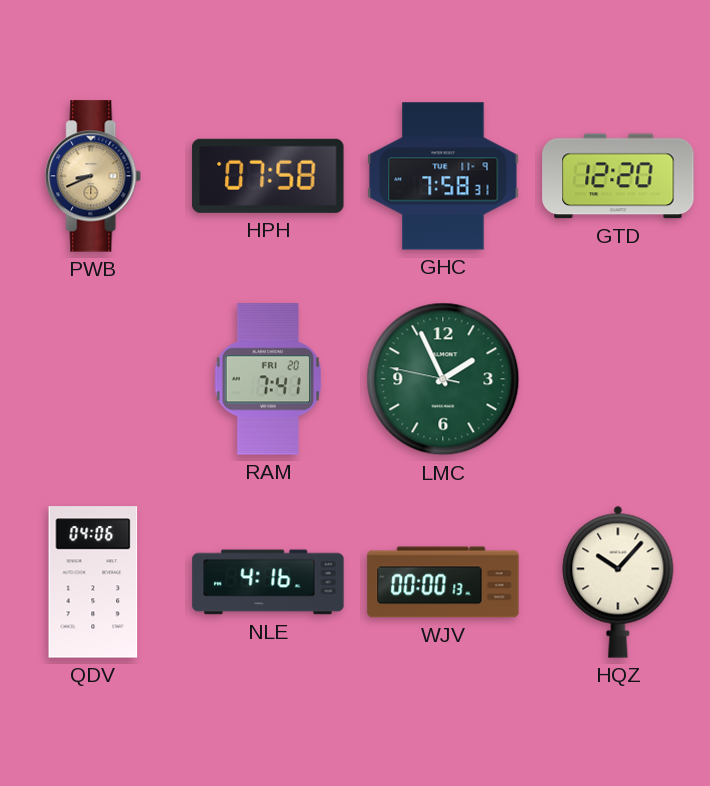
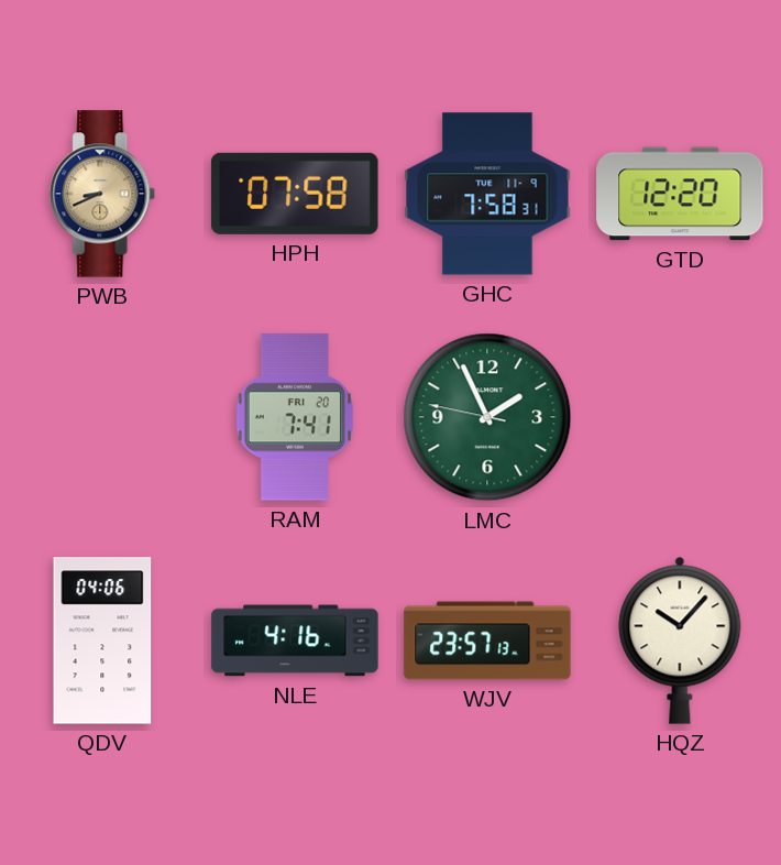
WJV: 00:00 -> 23:57 (487, 640)
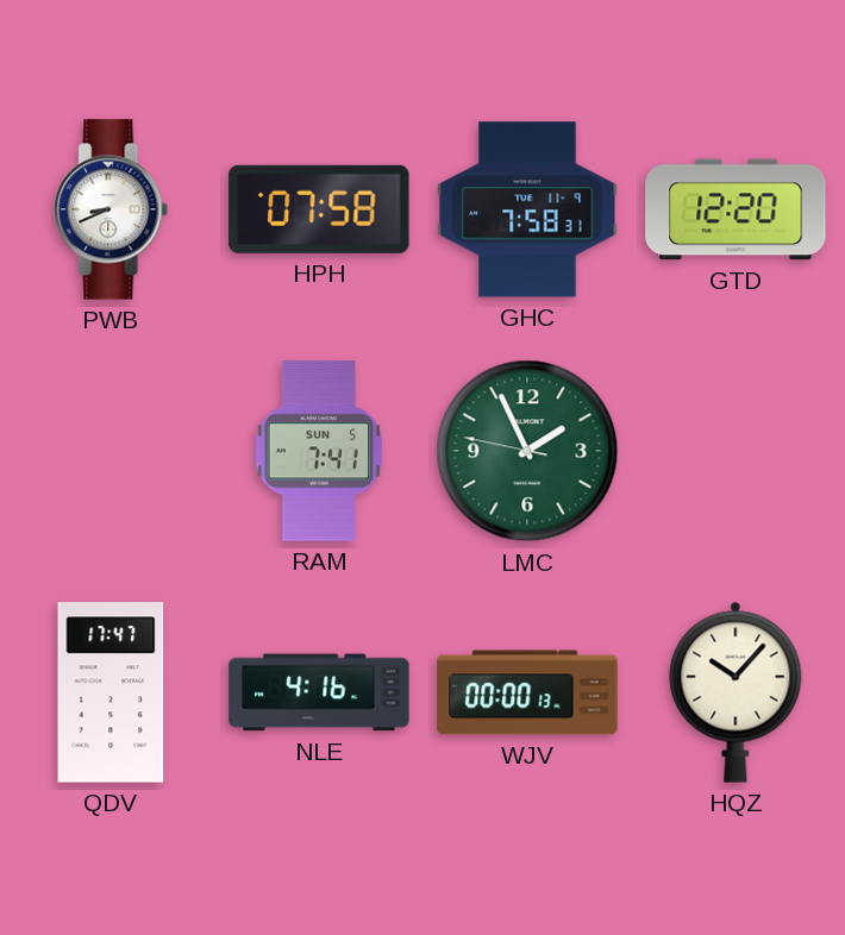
PWB dial: champagne -> white (112, 209)
RAM date: FRI 20 -> SUN 5 (318, 451)
QDV: 04:06 -> 17:47 (111, 692)
WJV: 23:57 -> 00:00 (527, 692)
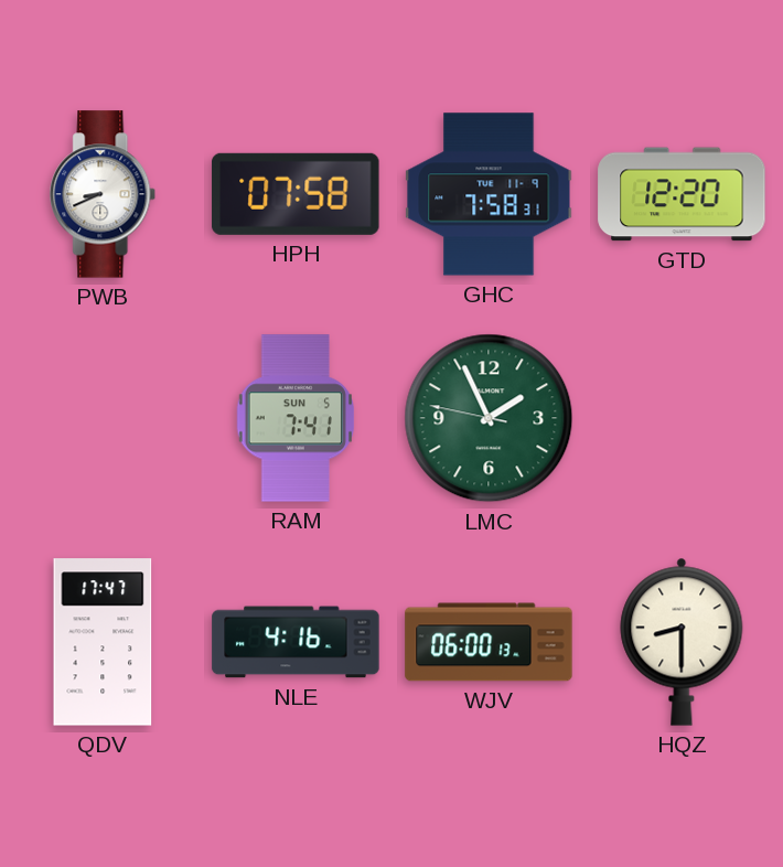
WJV: 00:00 -> 06:00 (489, 642)
HQZ: 10:07 -> 8:30 (682, 642)
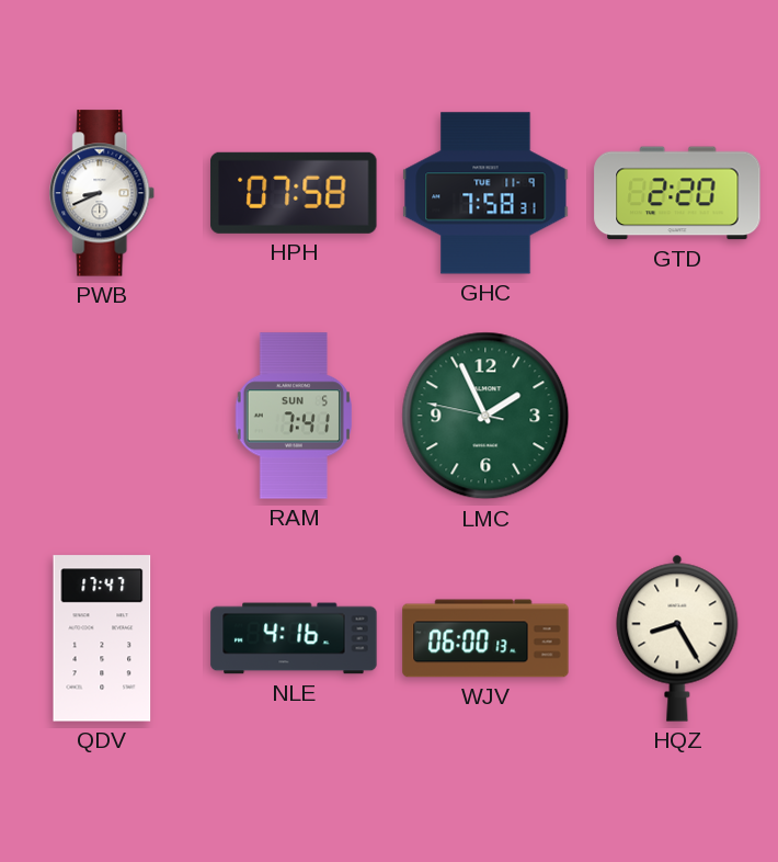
GTD: 12:20 -> 2:20 (677, 193)
HQZ: 8:30 -> 8:25 (677, 638)
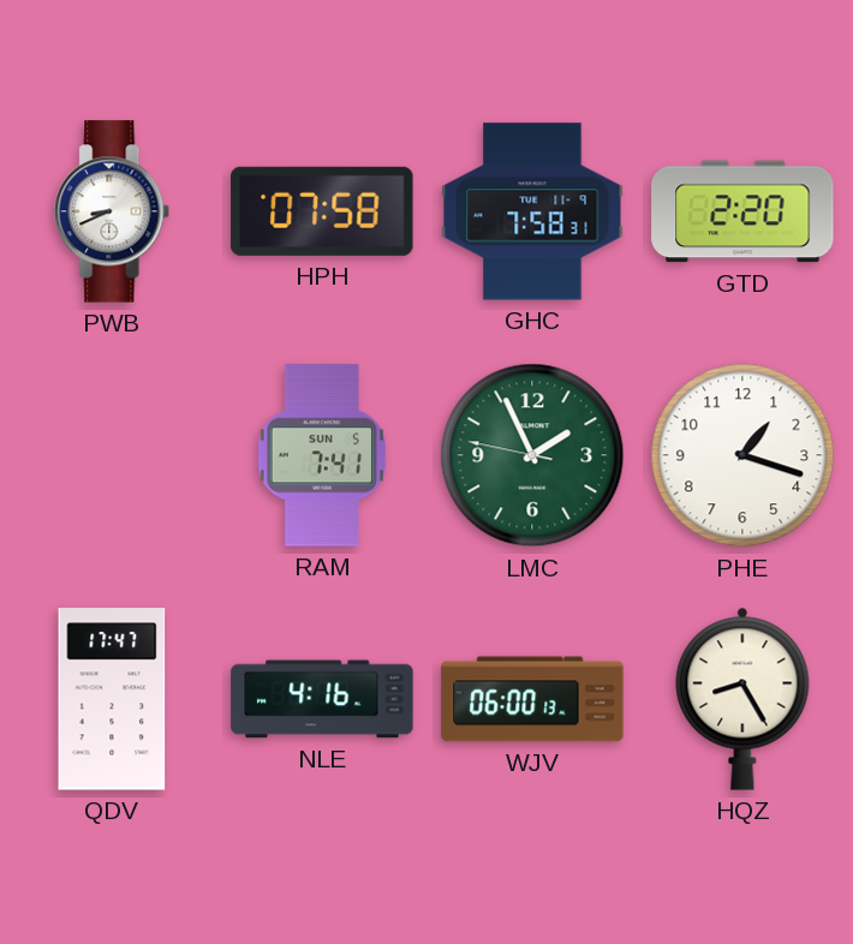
PHE: none -> 1:18 (742, 455)
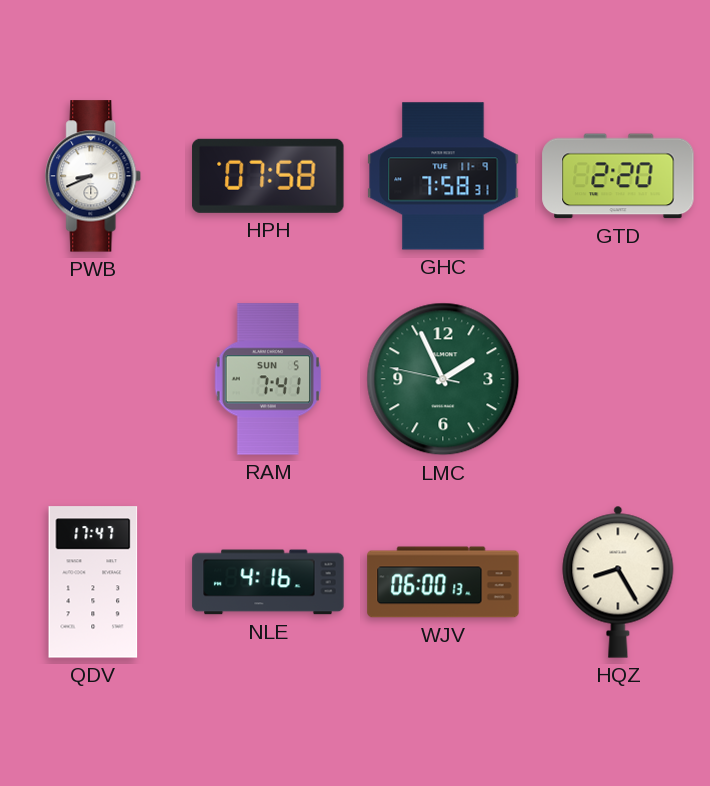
PHE: 1:18 -> none (742, 455)
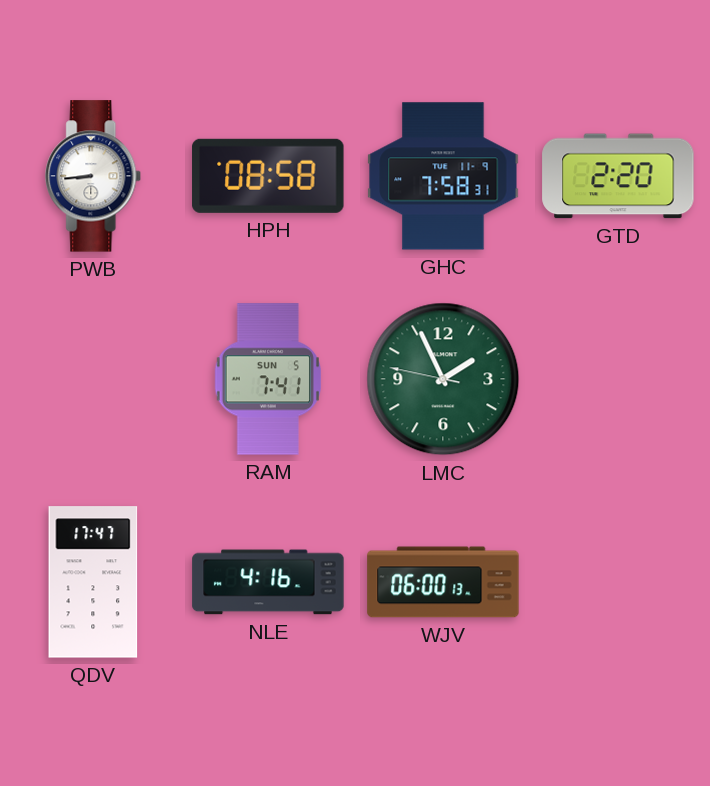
PWB: 8:41 -> 8:44 (94, 176)
HPH: 07:58 -> 08:58 (268, 176)
HQZ: 8:25 -> none (618, 582)
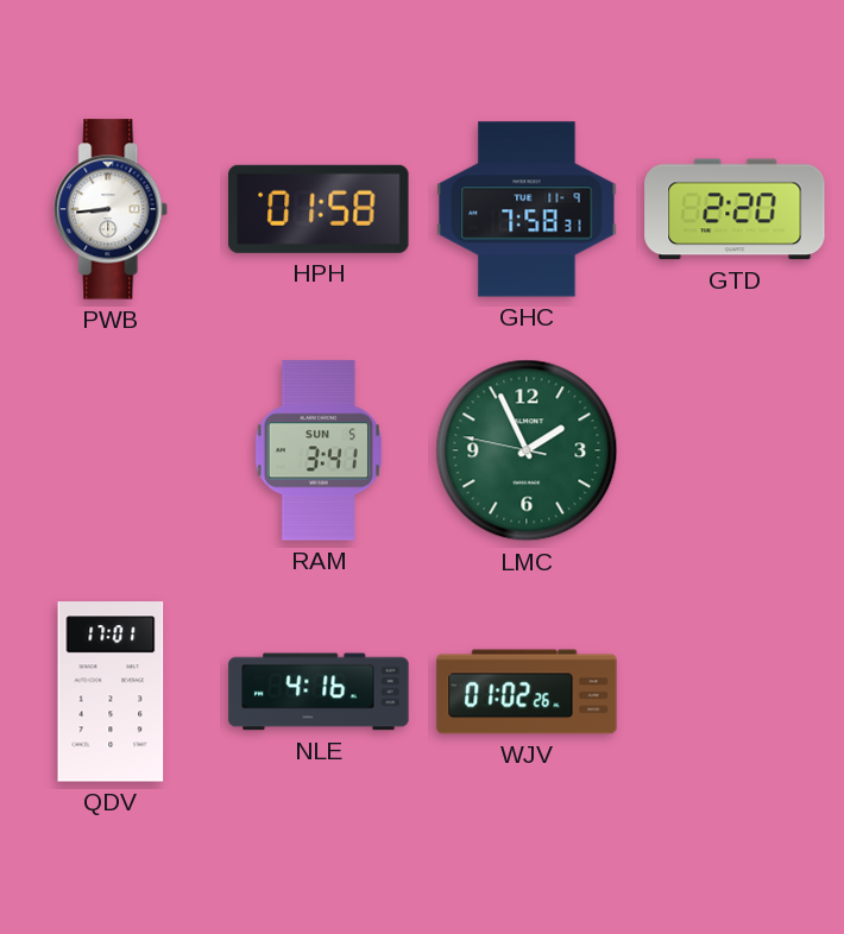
HPH: 08:58 -> 01:58 (319, 209)
RAM: 7:41 -> 3:41 (317, 450)
QDV: 17:47 -> 17:01 (111, 692)
WJV: 06:00 -> 01:02 (527, 692)
